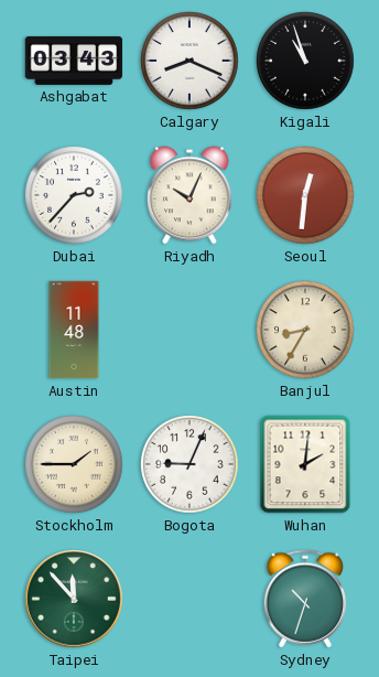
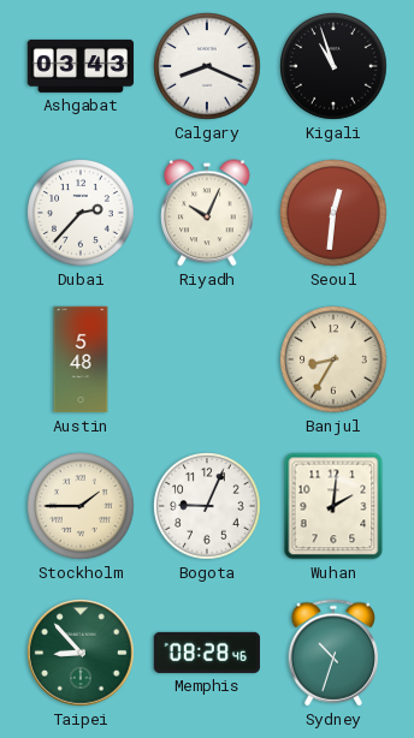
Austin: 11:48 -> 5:48 (81, 359)
Taipei: 11:53 -> 8:53 (81, 653)
Memphis: none -> 08:28 (206, 653)
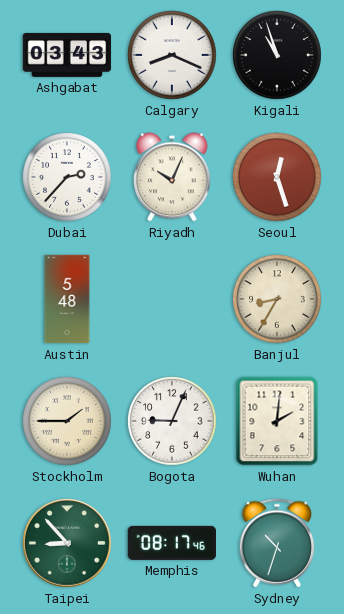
Seoul: 12:31 -> 12:27 (277, 177)
Memphis: 08:28 -> 08:17 (171, 543)
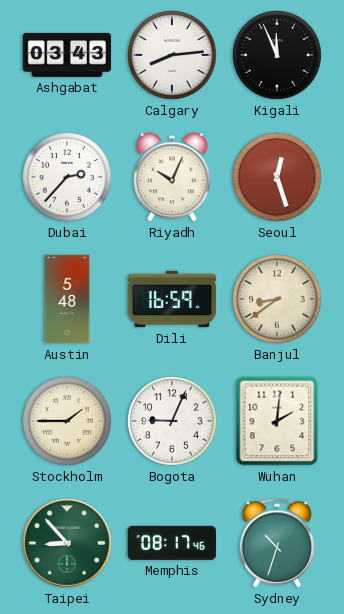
Calgary: 8:19 -> 8:14 (172, 55)
Kigali: 10:57 -> 11:56 (277, 55)
Dili: none -> 16:59 (172, 299)
Banjul: 8:35 -> 8:39 (277, 299)
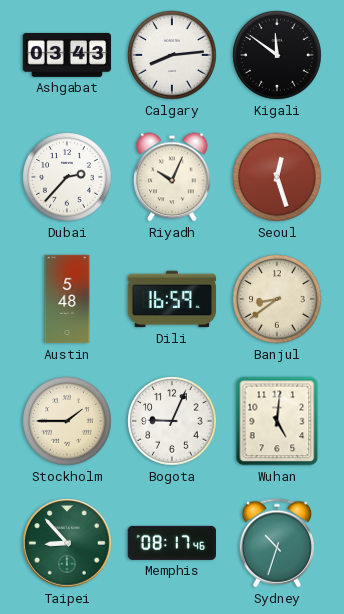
Kigali: 11:56 -> 11:51 (277, 55)
Wuhan: 2:01 -> 5:01 (277, 421)
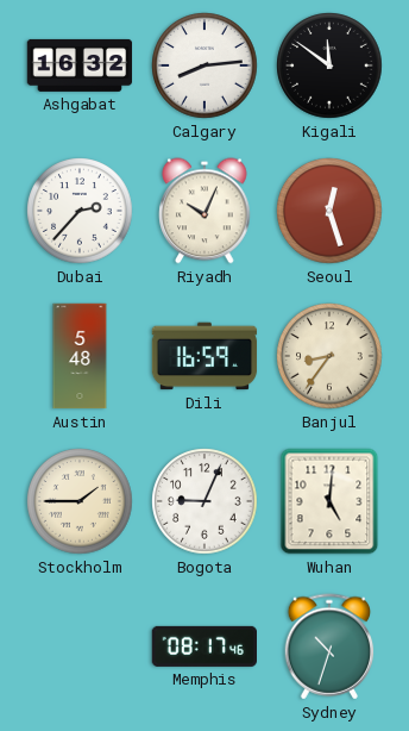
Ashgabat: 03:43 -> 16:32 (80, 65)
Banjul: 8:39 -> 8:36 (329, 356)
Taipei: 8:53 -> none (67, 543)
